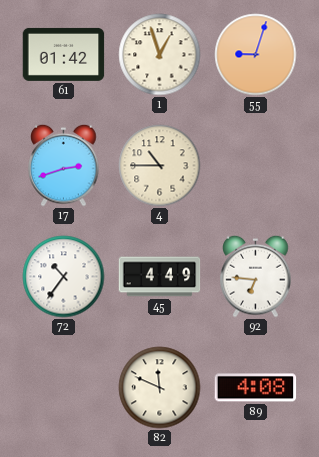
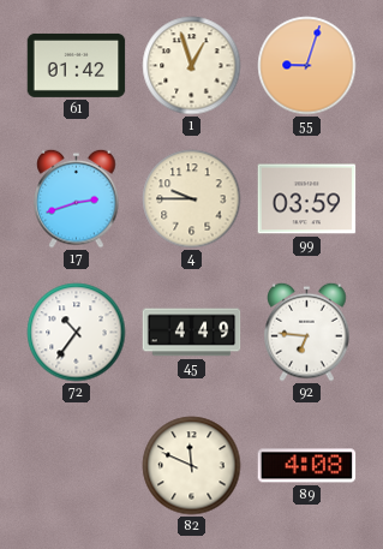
4: 10:45 -> 9:45 (192, 199)
99: none -> 03:59 (307, 199)
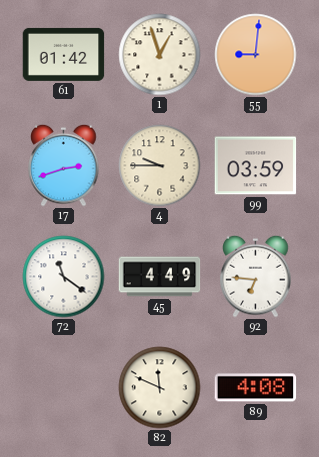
55: 9:03 -> 9:01 (256, 55)
72: 10:36 -> 11:21 (64, 277)
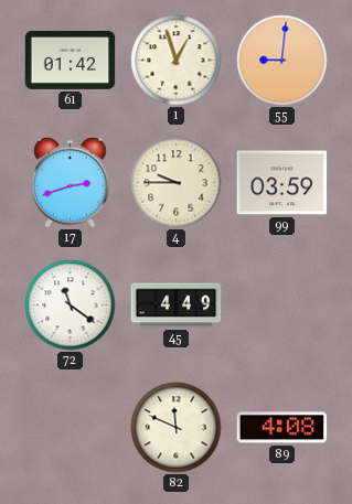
92: 6:46 -> none (256, 276)
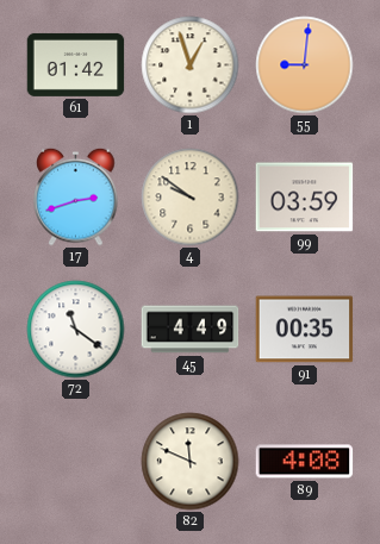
4: 9:45 -> 9:51 (191, 198)
91: none -> 00:35 (305, 330)
